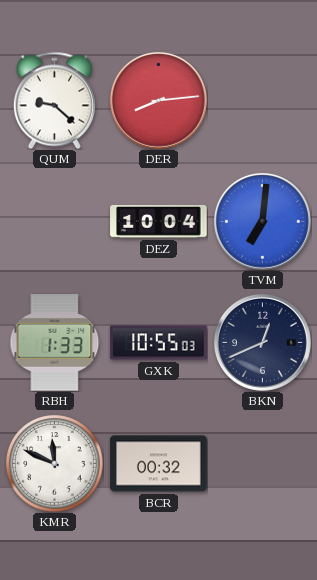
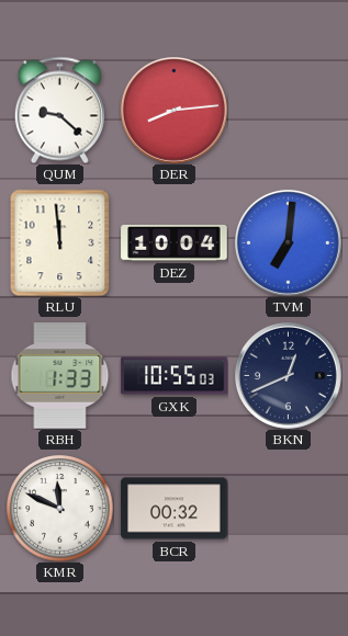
RLU: none -> 11:59 (60, 242)
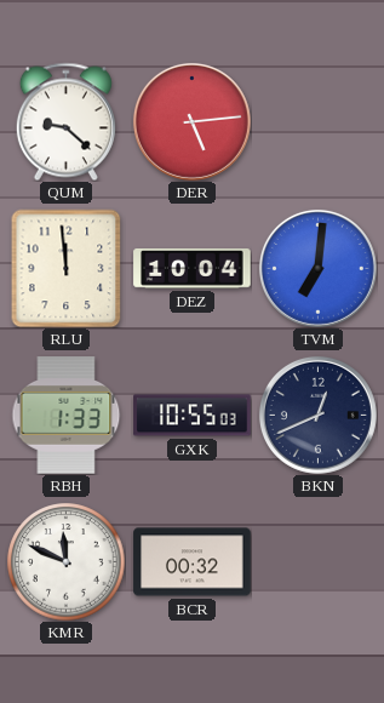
DER: 8:14 -> 5:14 (191, 121)
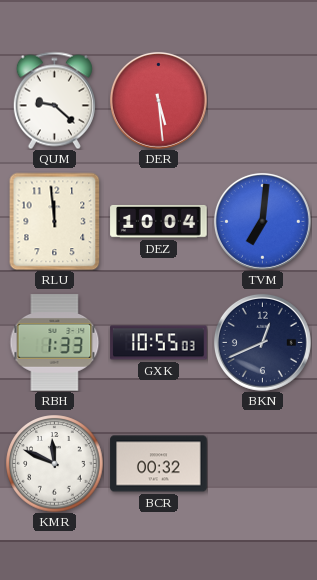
DER: 5:14 -> 5:29 (158, 100)
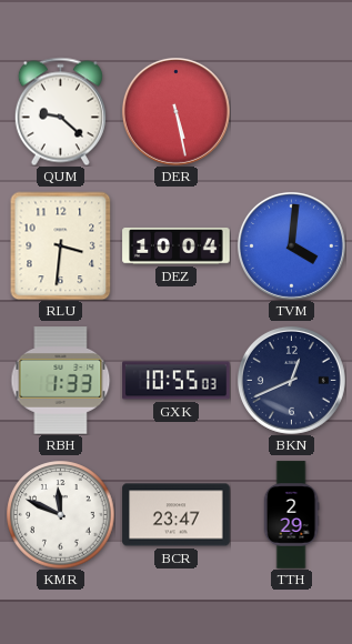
DER: 5:29 -> 5:28 (175, 111)
RLU: 11:59 -> 3:31 (61, 245)
TVM: 7:01 -> 4:01 (291, 245)
BCR: 00:32 -> 23:47 (177, 515)
TTH: none -> 2:29 (291, 515)
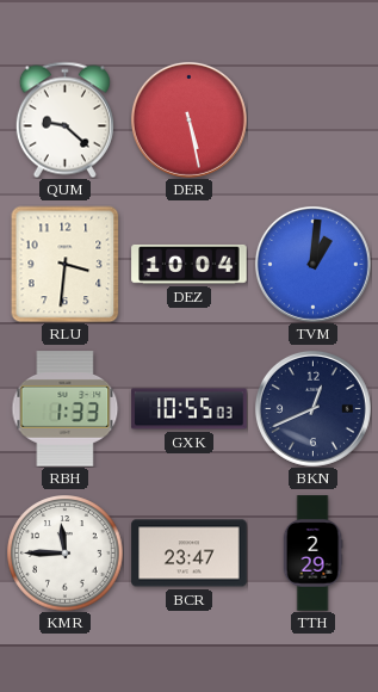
TVM: 4:01 -> 1:01 (312, 264)
KMR: 11:49 -> 11:45 (66, 554)
